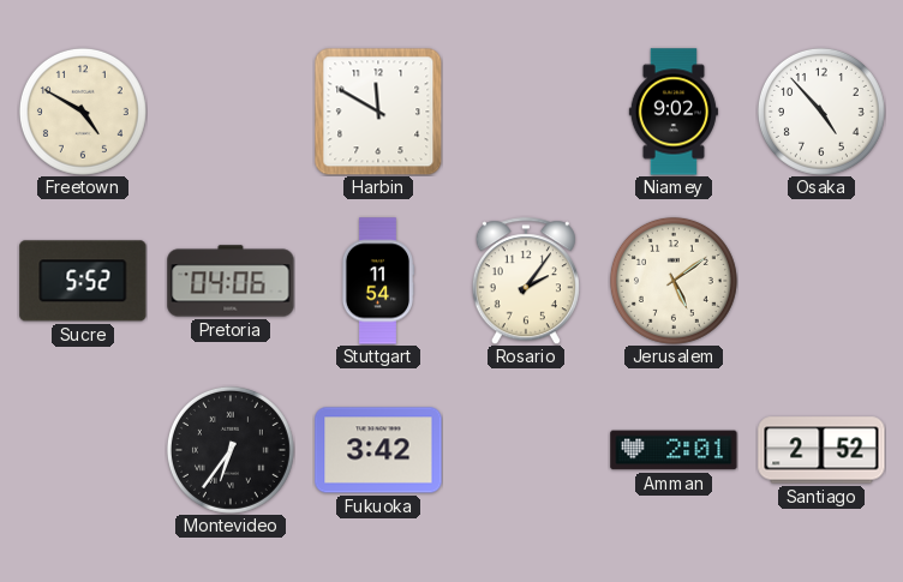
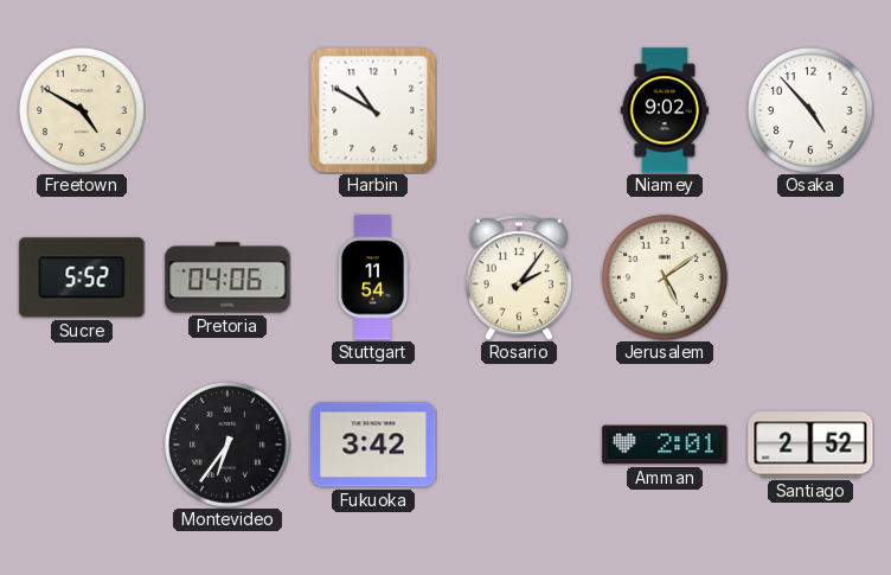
Harbin: 11:50 -> 10:50 (373, 110)
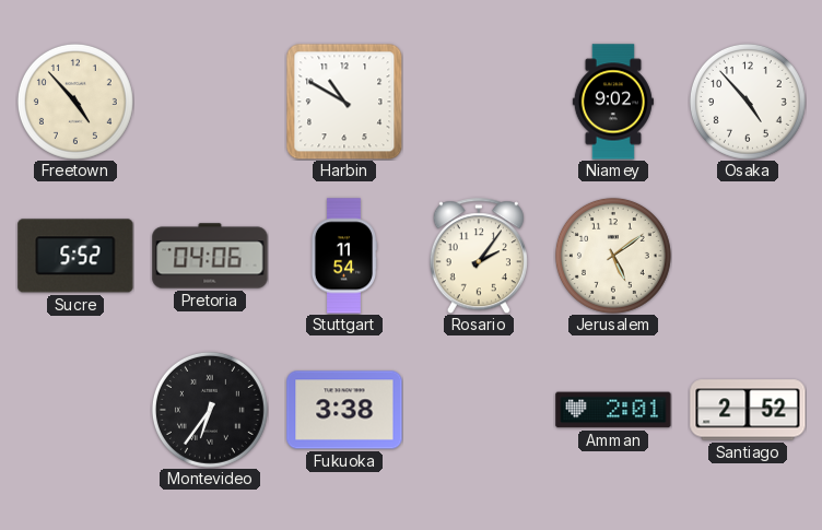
Freetown: 4:50 -> 4:53 (75, 102)
Fukuoka: 3:42 -> 3:38 (344, 410)
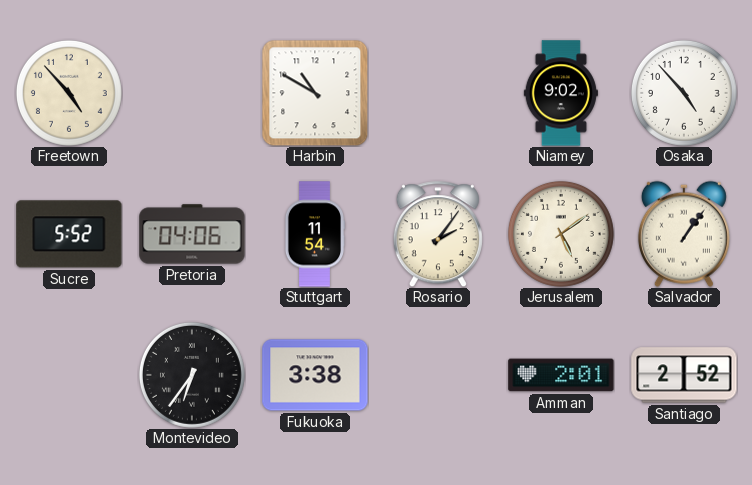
Salvador: none -> 1:06 (684, 234)
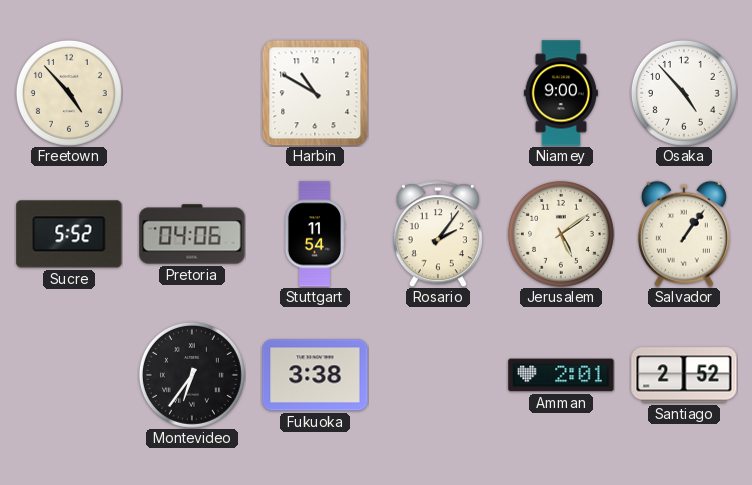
Niamey: 9:02 -> 9:00 (561, 93)
